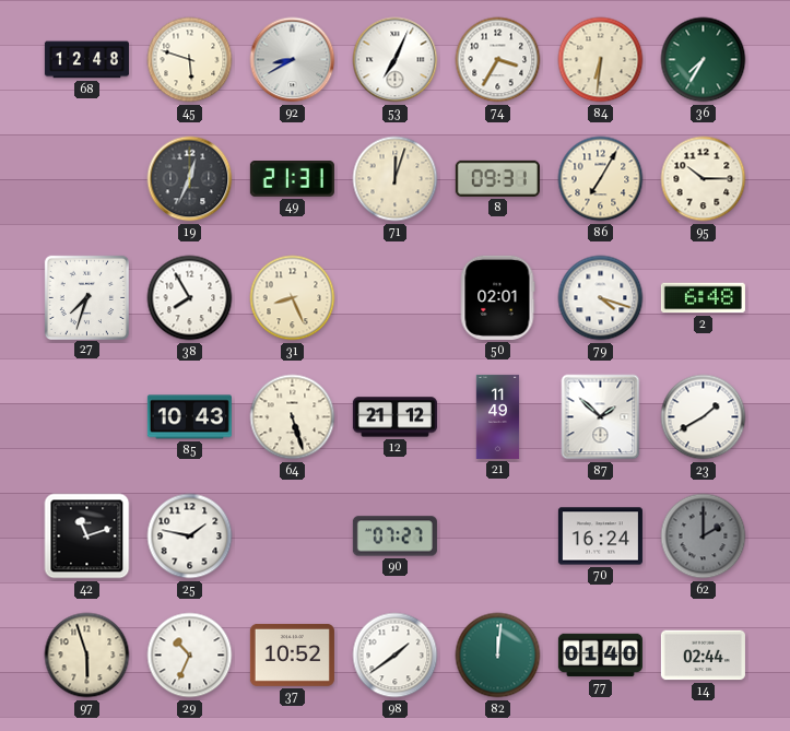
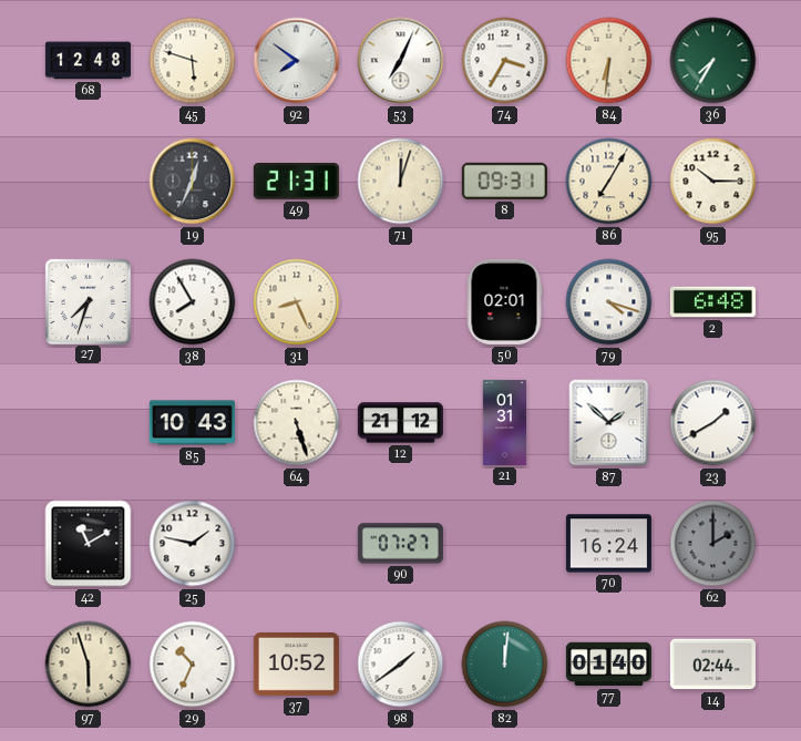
92: 8:40 -> 7:51 (297, 61)
21: 11:49 -> 01:31 (505, 422)
42: 11:12 -> 11:10 (89, 544)
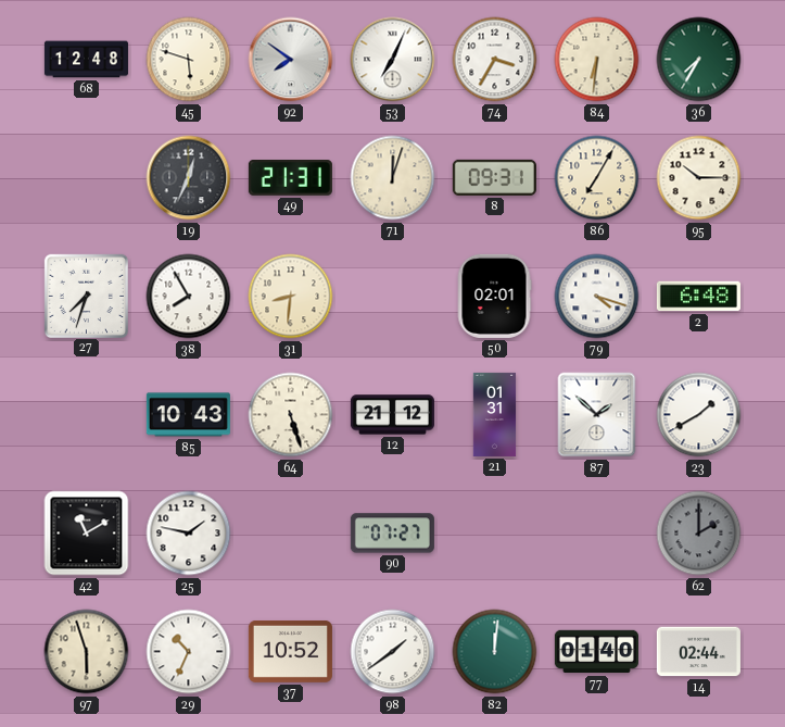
31: 8:26 -> 8:31 (291, 297)
70: 16:24 -> none (608, 544)
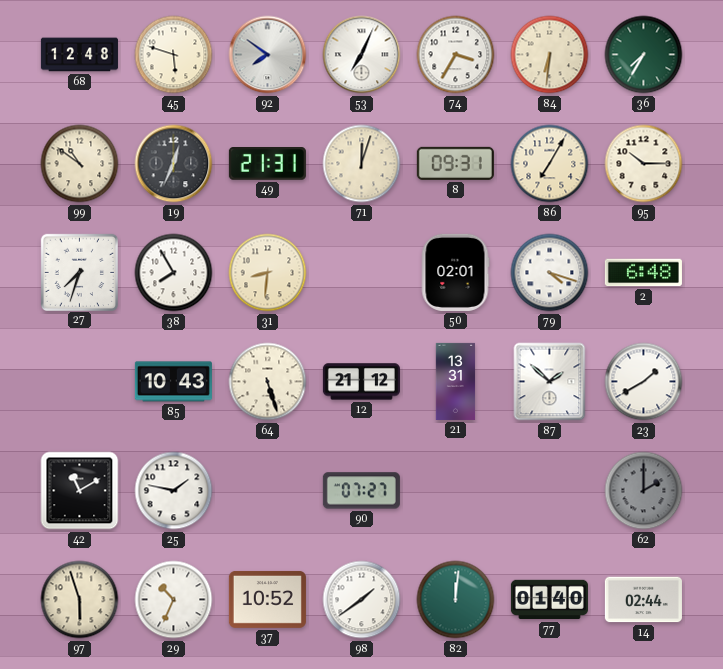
99: none -> 10:51 (80, 164)
21: 01:31 -> 13:31 (456, 381)
